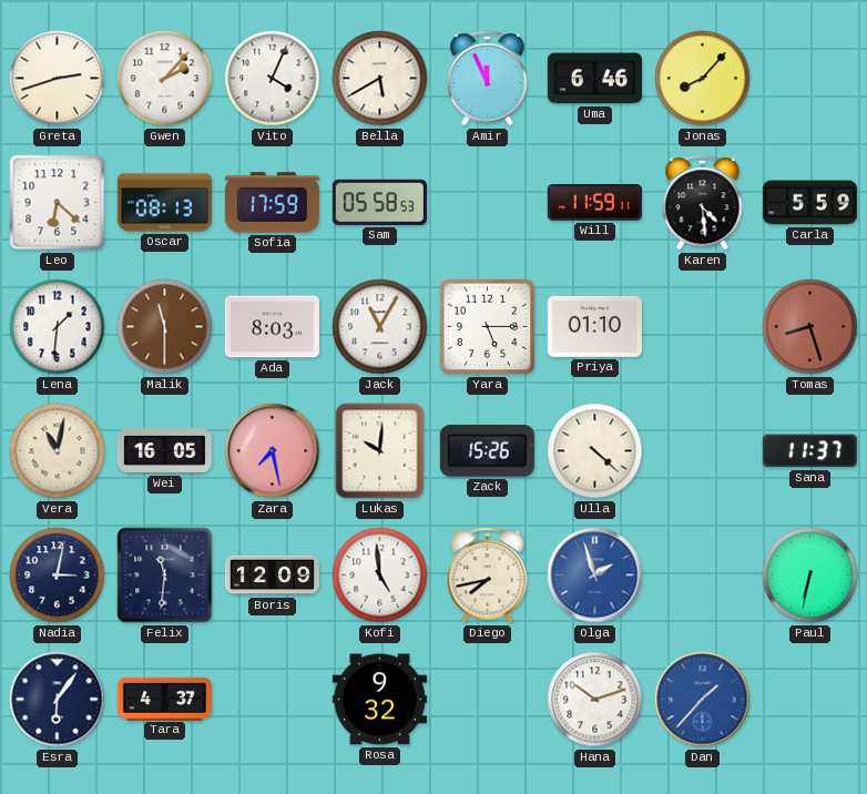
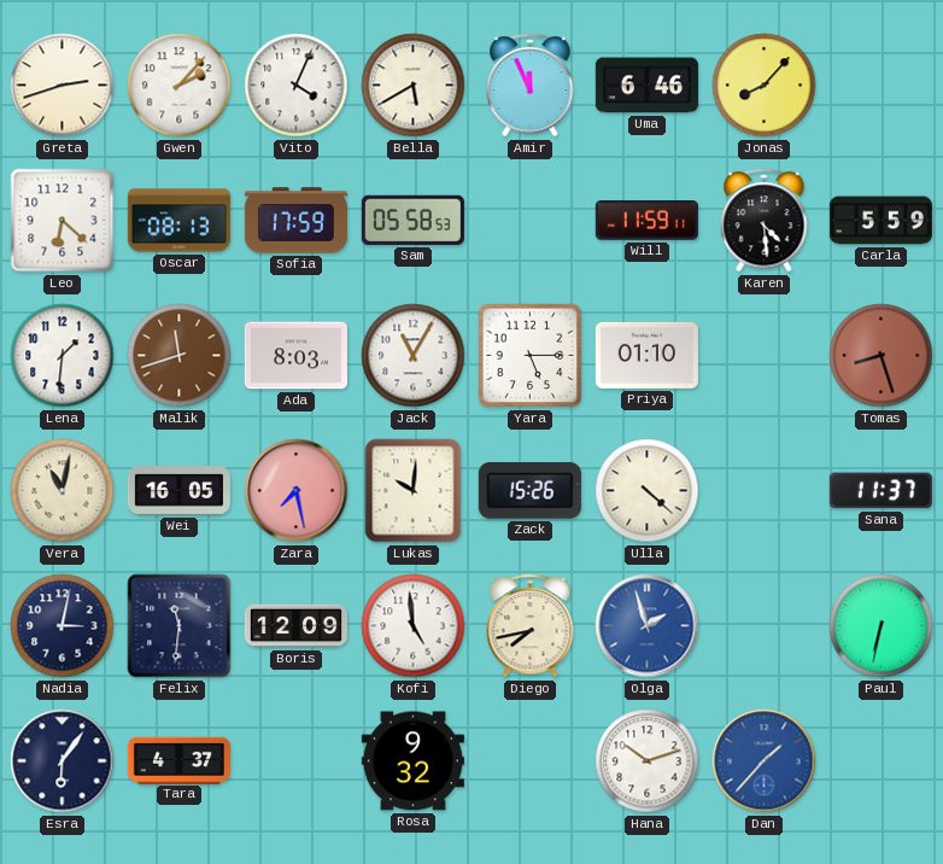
Malik: 11:30 -> 11:42 (180, 356)
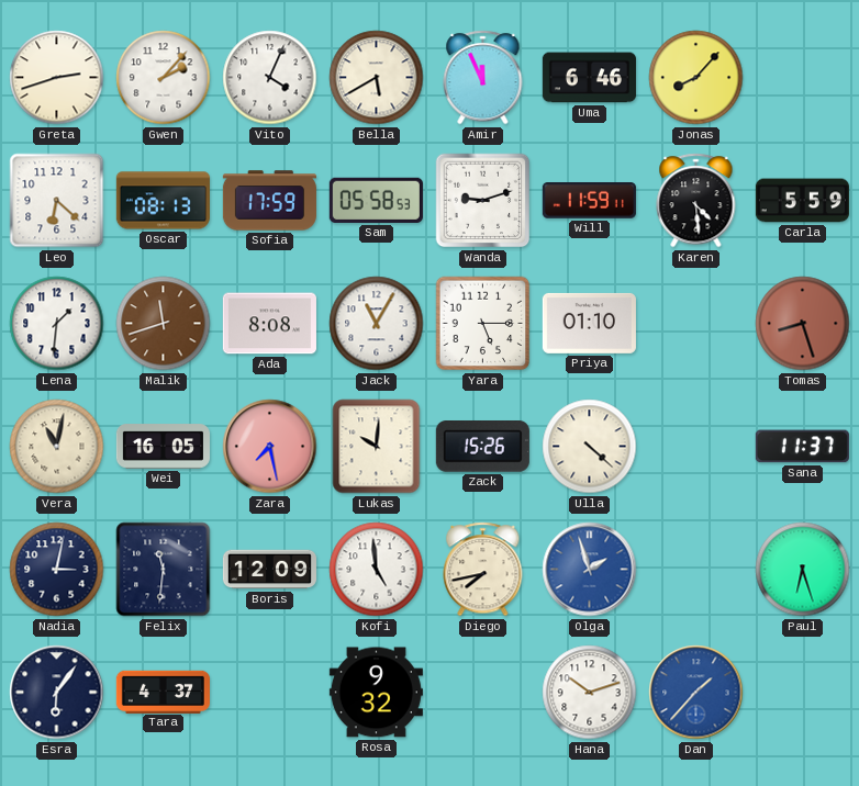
Wanda: none -> 9:12 (483, 201)
Ada: 8:03 -> 8:08 (269, 324)
Paul: 6:32 -> 6:27 (803, 570)
